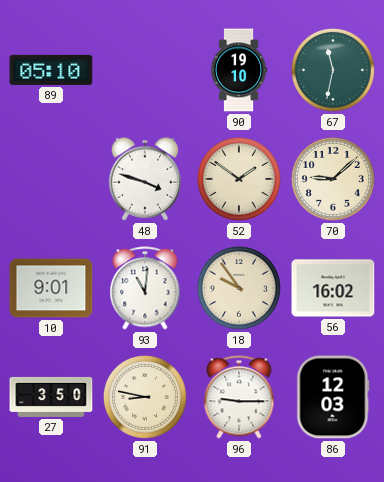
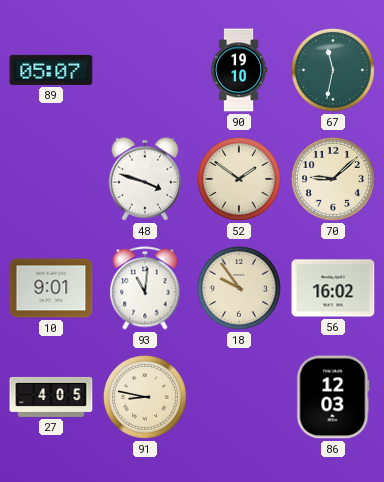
89: 05:10 -> 05:07 (51, 70)
27: 3:50 -> 4:05 (51, 397)
96: 9:15 -> none (239, 397)
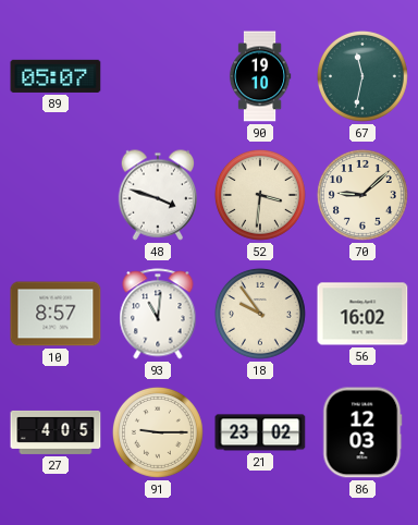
52: 1:51 -> 3:31 (260, 195)
10: 9:01 -> 8:57 (56, 314)
91: 8:47 -> 9:15 (158, 432)
21: none -> 23:02 (260, 432)
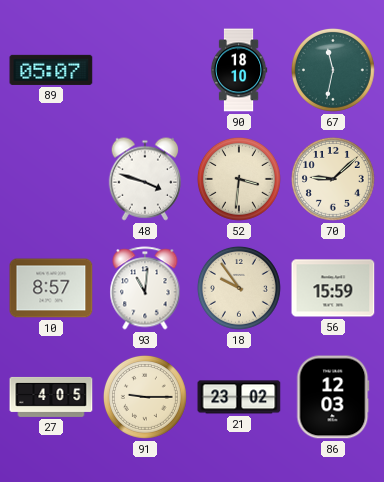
90: 19:10 -> 18:10 (239, 70)
56: 16:02 -> 15:59 (333, 288)
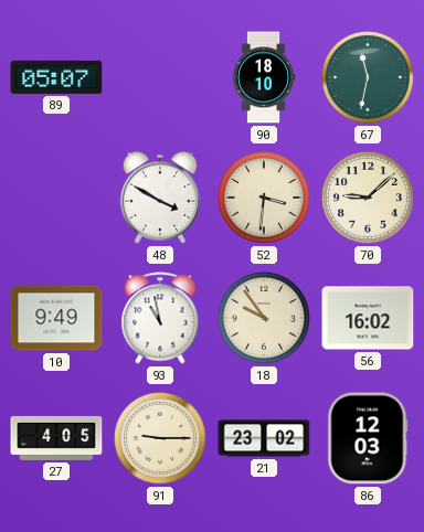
48: 3:48 -> 3:50 (159, 198)
10: 8:57 -> 9:49 (56, 318)
93: 11:01 -> 10:58 (160, 318)
56: 15:59 -> 16:02 (368, 318)
